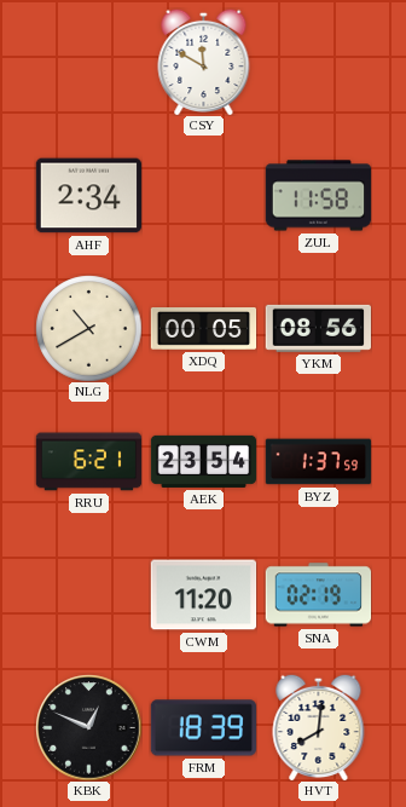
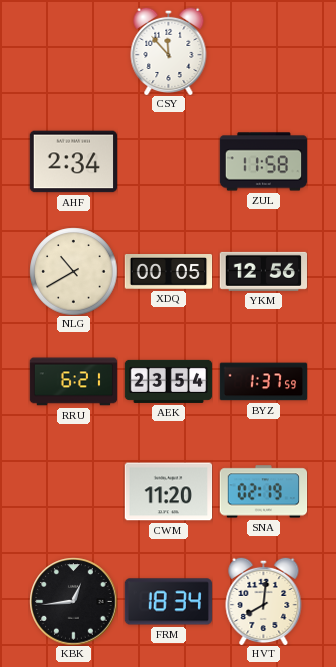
CSY: 11:50 -> 11:53 (169, 51)
YKM: 08:56 -> 12:56 (263, 271)
KBK: 12:49 -> 12:44 (73, 601)
FRM: 18:39 -> 18:34 (168, 602)
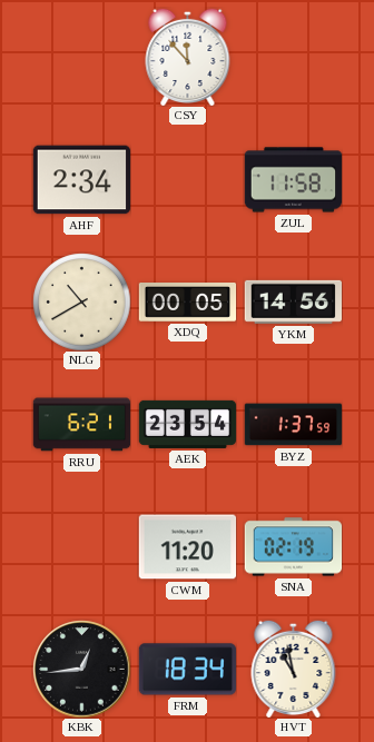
YKM: 12:56 -> 14:56 (293, 301)
HVT: 8:01 -> 10:58 (294, 669)
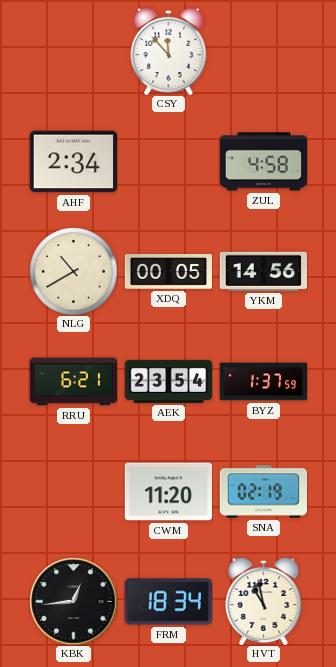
ZUL: 11:58 -> 4:58 (263, 162)
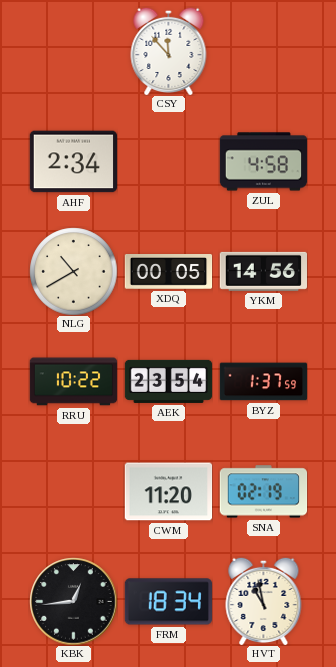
RRU: 6:21 -> 10:22 (73, 382)
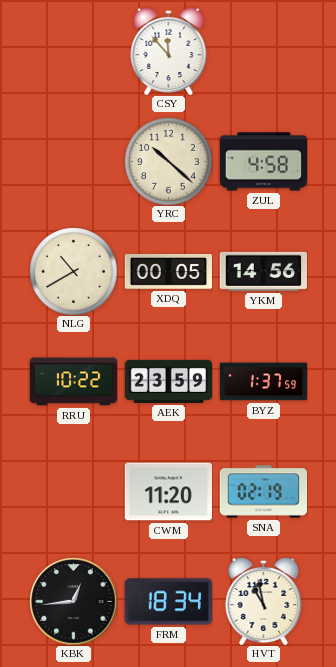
AHF: 2:34 -> none (73, 162)
YRC: none -> 10:22 (168, 161)
AEK: 23:54 -> 23:59 (168, 381)
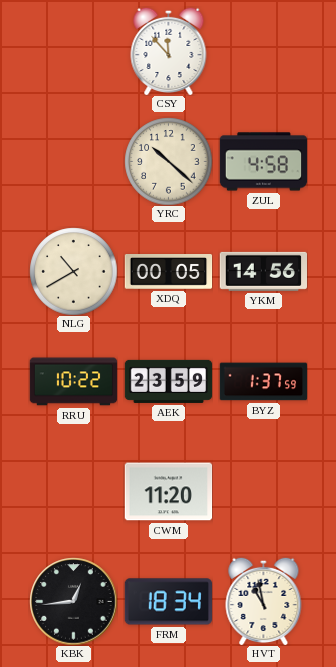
SNA: 02:19 -> none (263, 492)
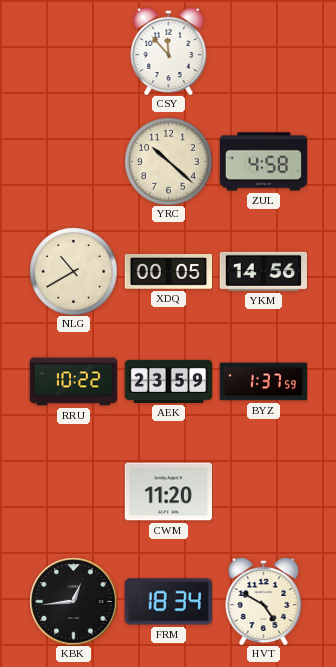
HVT: 10:58 -> 4:50 (264, 601)
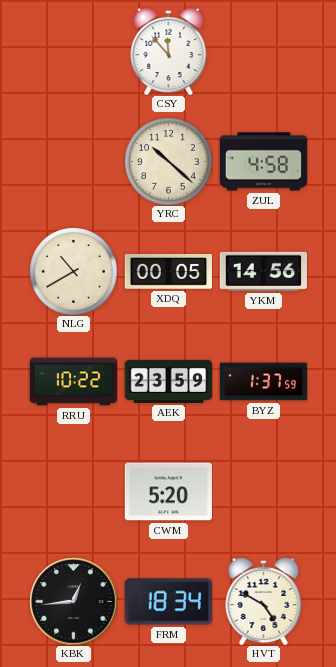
CWM: 11:20 -> 5:20 (168, 492)
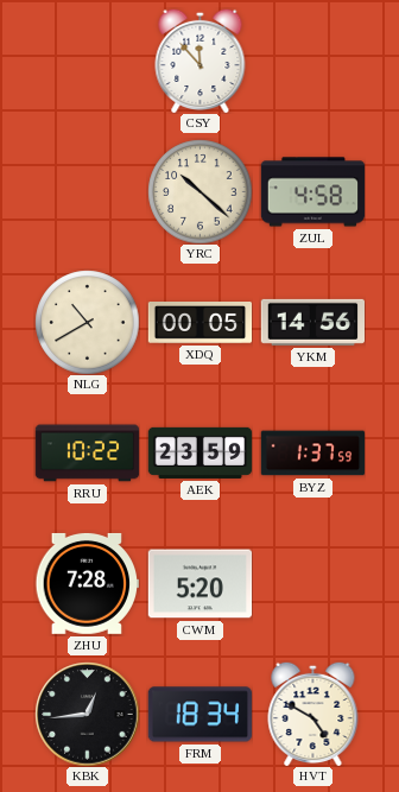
ZHU: none -> 7:28 (87, 583)
